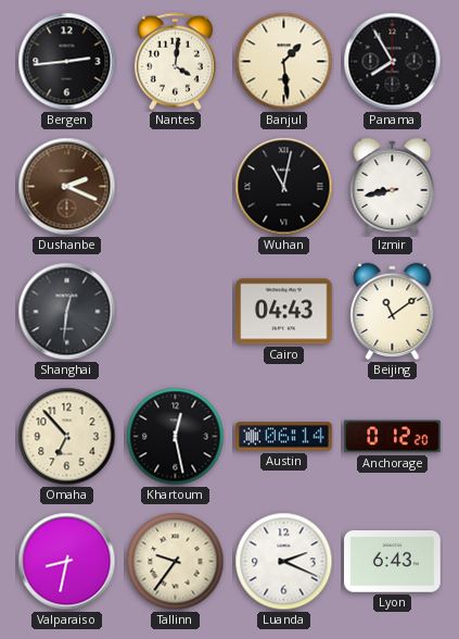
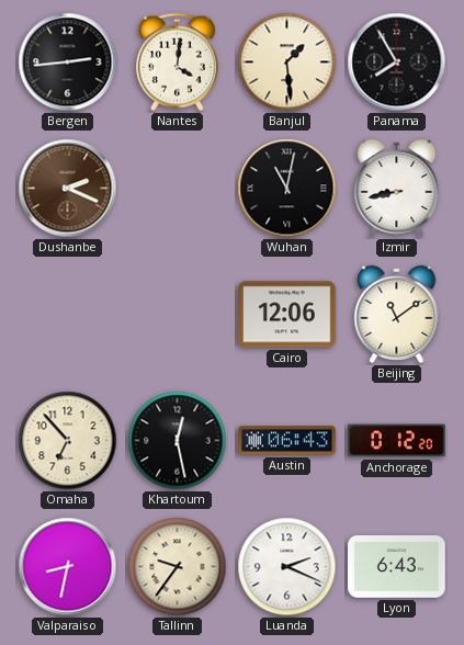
Shanghai: 12:31 -> none (67, 312)
Cairo: 04:43 -> 12:06 (287, 315)
Austin: 06:14 -> 06:43 (287, 441)
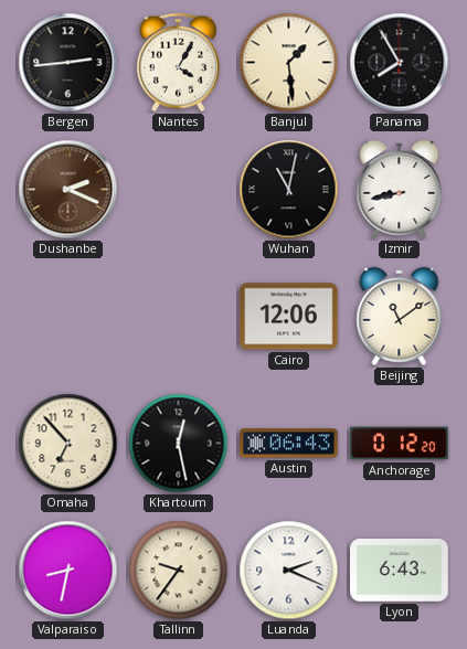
Nantes: 4:01 -> 4:05 (178, 63)
